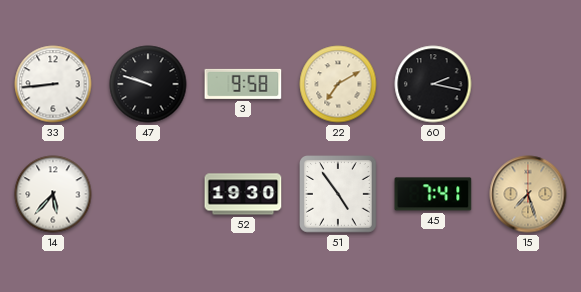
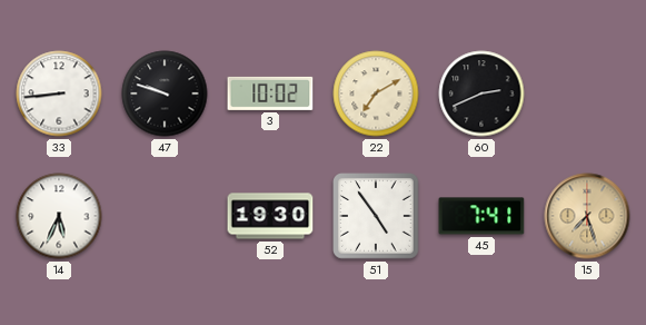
3: 9:58 -> 10:02 (270, 93)
60: 2:17 -> 2:41 (481, 93)
14: 5:37 -> 5:34 (59, 216)
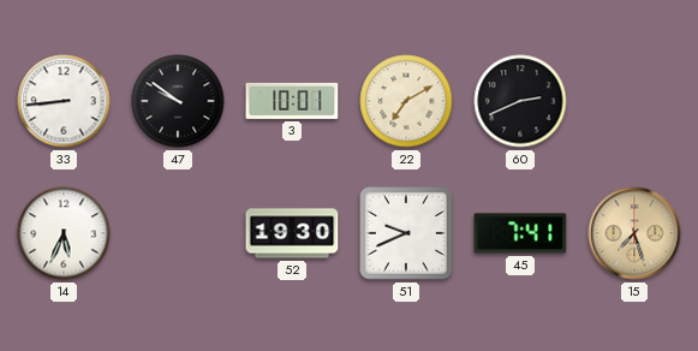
47: 9:48 -> 9:51 (178, 101)
3: 10:02 -> 10:01 (292, 101)
51: 4:54 -> 9:41 (407, 234)
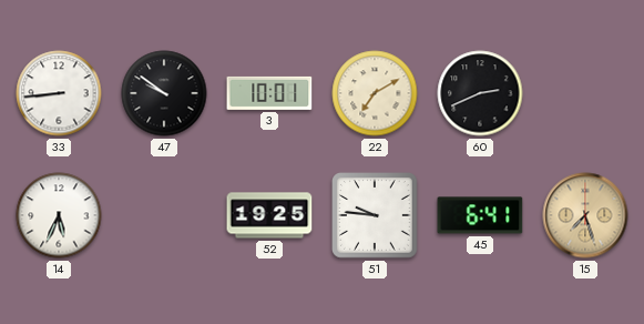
52: 19:30 -> 19:25 (269, 215)
51: 9:41 -> 9:46 (376, 216)
45: 7:41 -> 6:41 (480, 215)
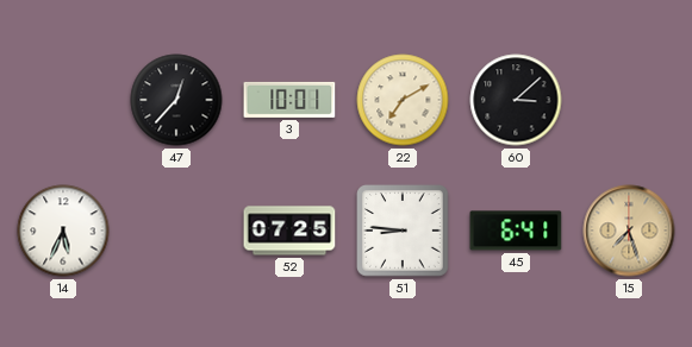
33: 8:44 -> none (59, 93)
47: 9:51 -> 12:37 (176, 100)
60: 2:41 -> 3:08 (516, 100)
52: 19:25 -> 07:25 (289, 231)
51: 9:46 -> 8:46 (404, 232)
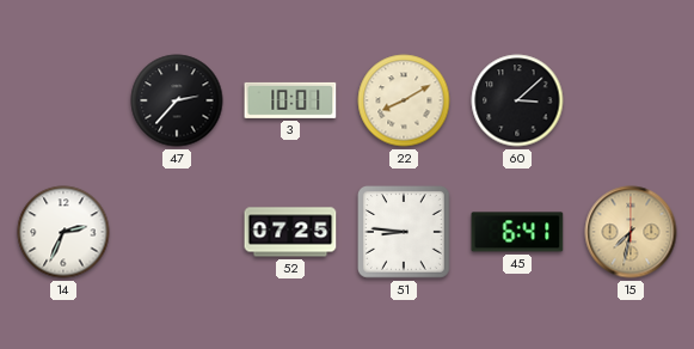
47: 12:37 -> 2:37 (177, 100)
22: 7:10 -> 8:10 (404, 100)
14: 5:34 -> 2:34 (63, 232)
15: 7:27 -> 7:32 (631, 232)
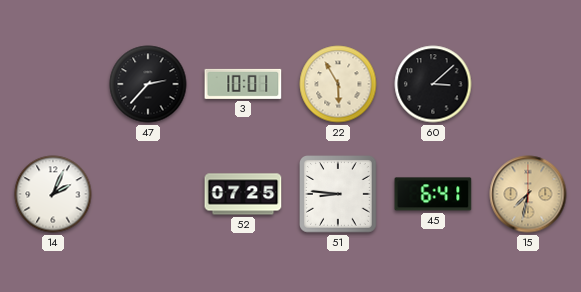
22: 8:10 -> 5:55 (338, 84)
14: 2:34 -> 2:04 (53, 194)
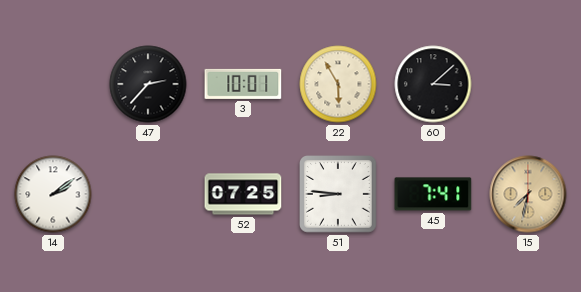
14: 2:04 -> 2:09 (53, 194)
45: 6:41 -> 7:41 (433, 194)
